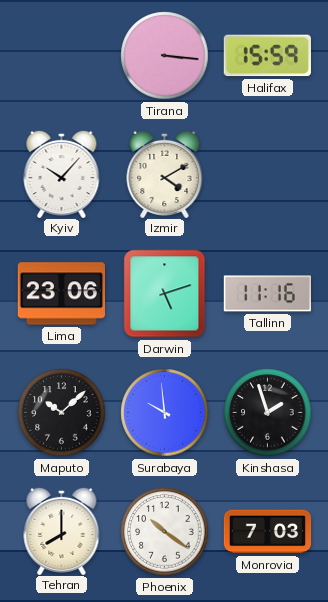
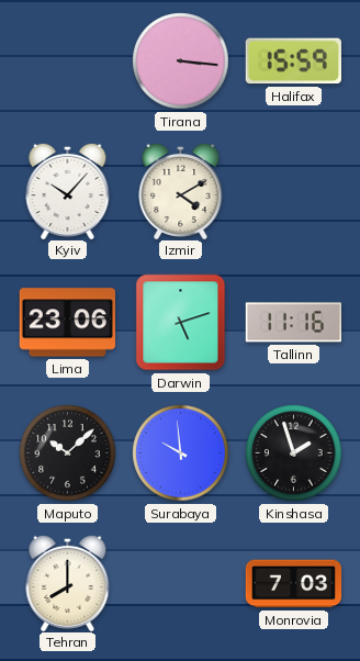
Phoenix: 10:21 -> none (165, 532)
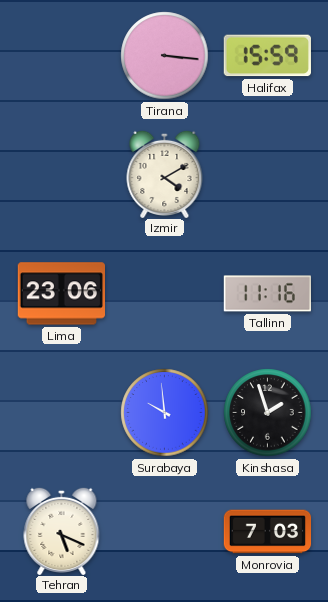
Kyiv: 10:07 -> none (68, 190)
Darwin: 5:12 -> none (181, 323)
Maputo: 10:08 -> none (68, 453)
Tehran: 8:00 -> 5:19 (62, 530)
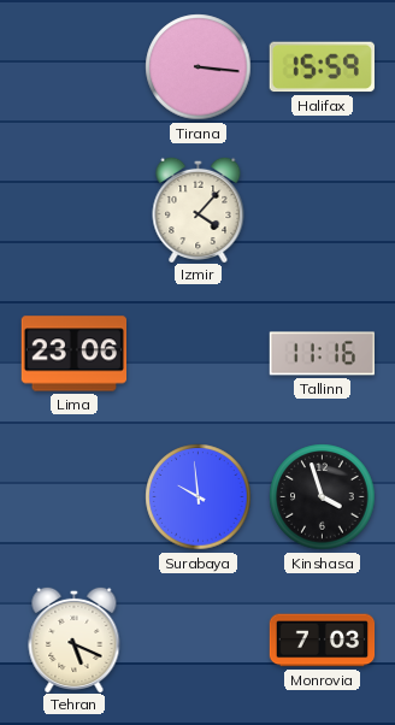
Izmir: 4:10 -> 4:07 (199, 208)
Kinshasa: 1:57 -> 3:57 (323, 497)
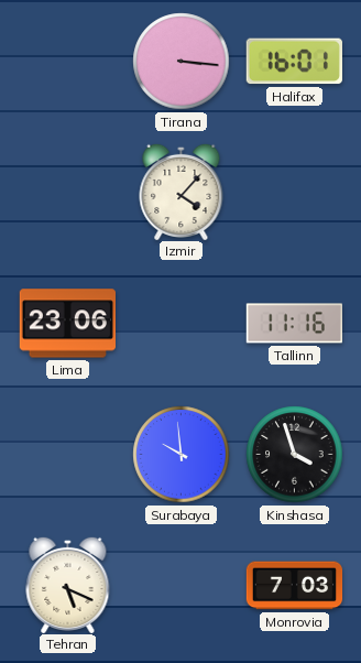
Halifax: 15:59 -> 16:01 (294, 62)
